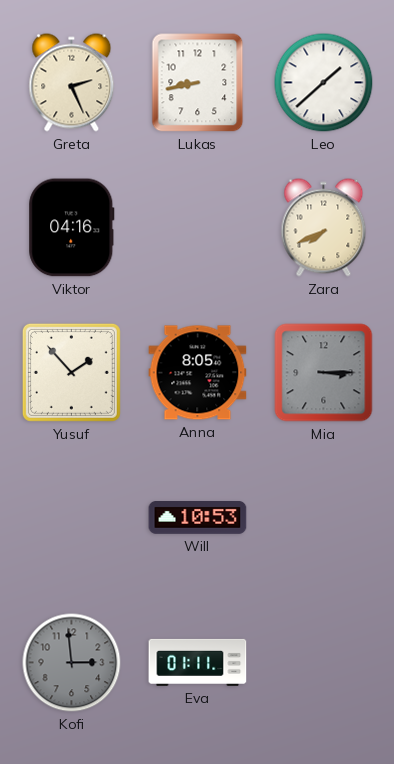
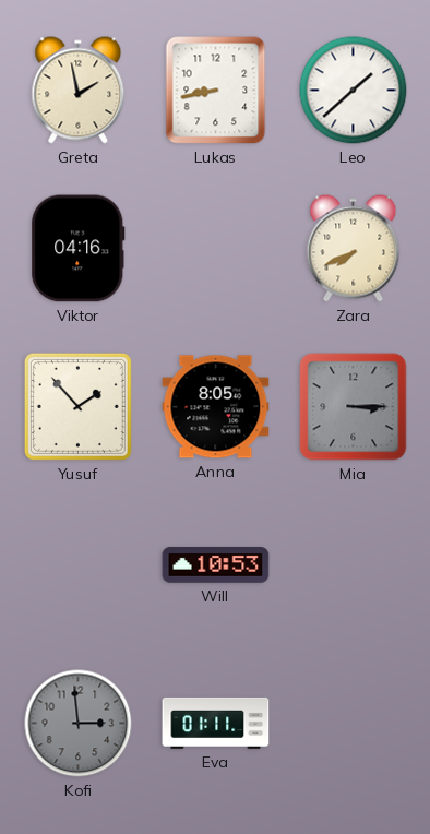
Greta: 2:26 -> 1:58 (79, 91)
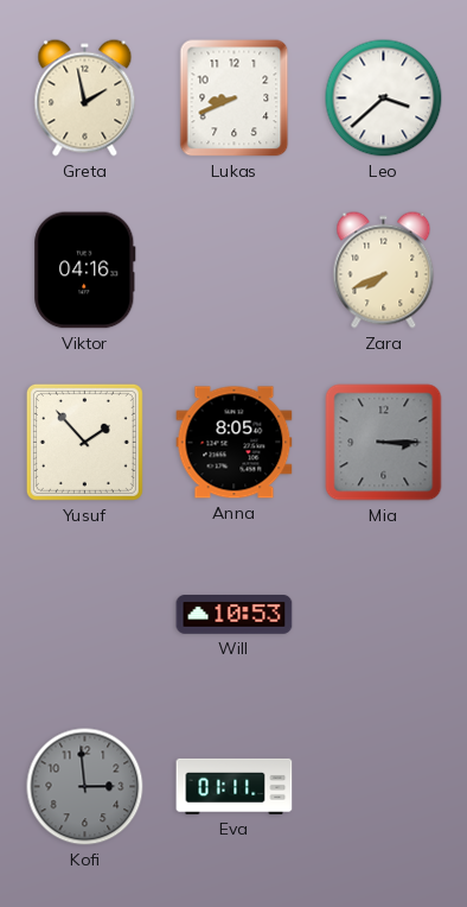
Lukas: 8:43 -> 8:41 (235, 99)
Leo: 1:38 -> 3:38 (384, 99)
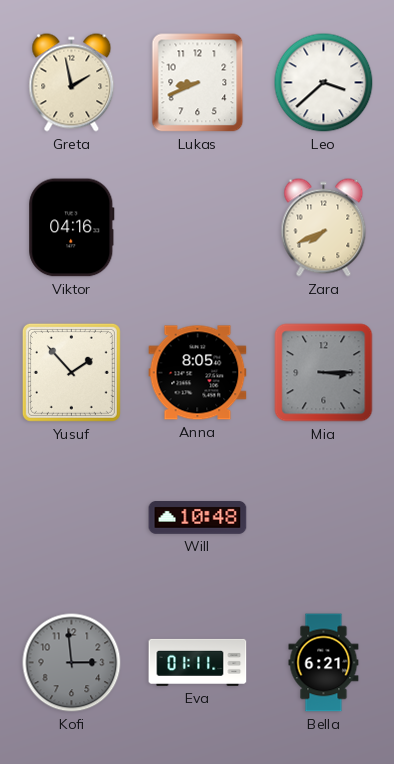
Will: 10:53 -> 10:48 (198, 518)
Bella: none -> 6:21 (324, 663)
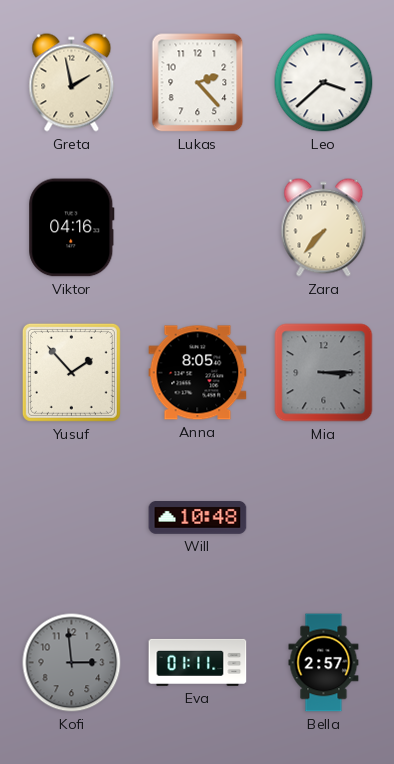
Lukas: 8:41 -> 2:23 (198, 83)
Zara: 7:41 -> 7:37 (324, 228)
Bella: 6:21 -> 2:57 (324, 663)
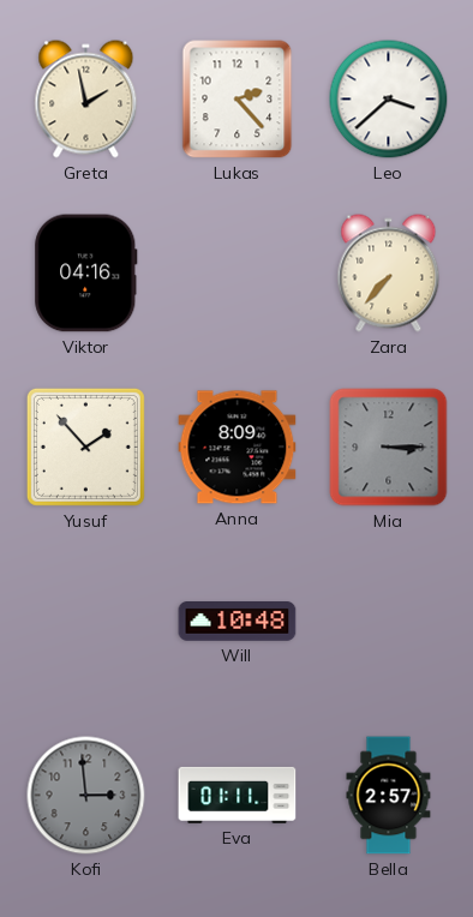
Anna: 8:05 -> 8:09 (238, 448)
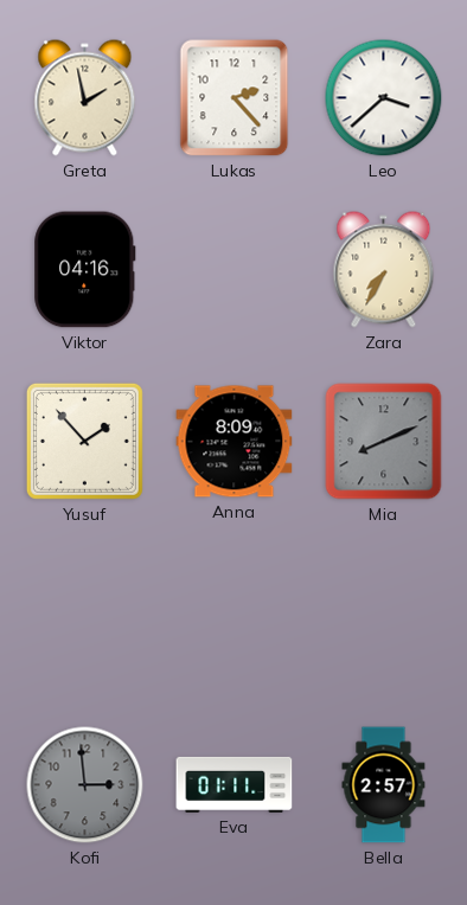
Zara: 7:37 -> 7:35 (384, 270)
Mia: 3:15 -> 8:11 (384, 442)
Will: 10:48 -> none (238, 622)
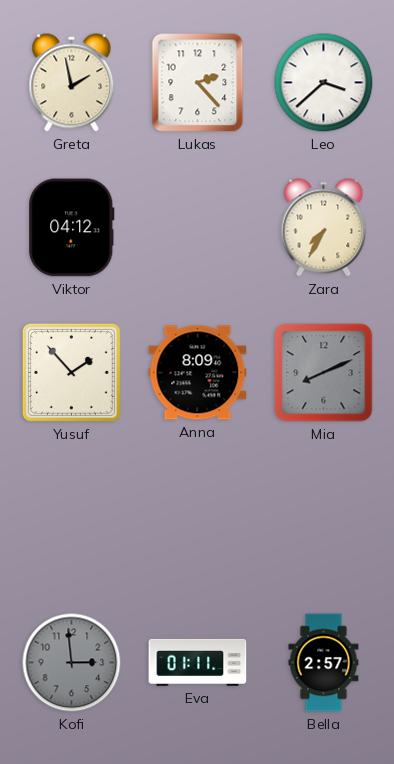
Viktor: 04:16 -> 04:12 (72, 228)
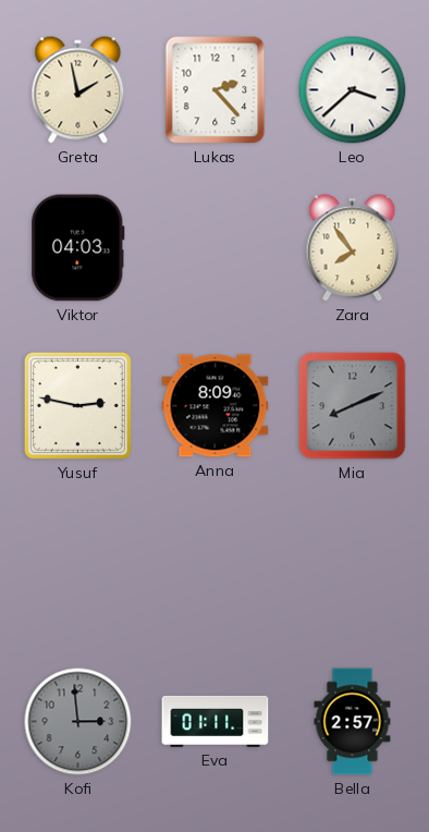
Viktor: 04:12 -> 04:03 (78, 248)
Zara: 7:35 -> 7:54 (353, 248)
Yusuf: 1:53 -> 2:47 (77, 405)
